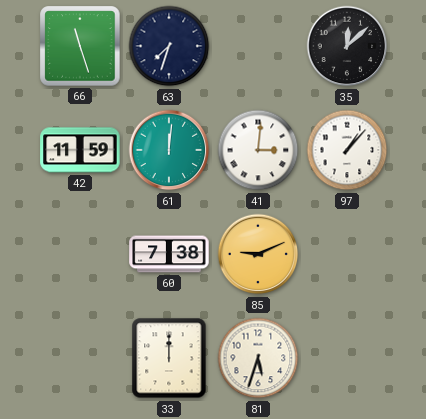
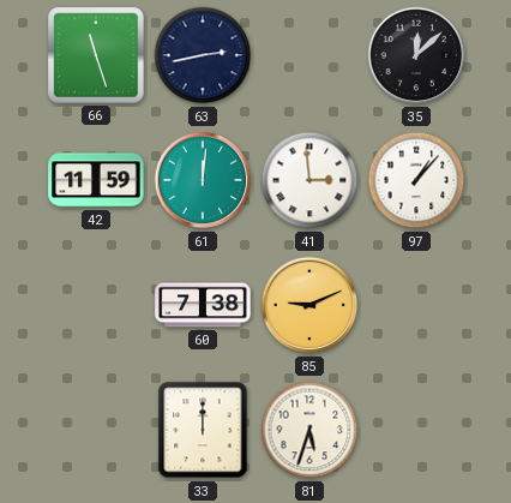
63: 7:33 -> 2:43 (203, 55)
41: 3:01 -> 2:59 (309, 180)
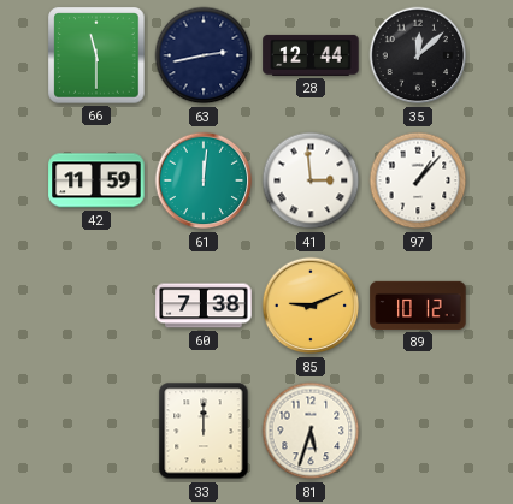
66: 11:27 -> 11:30 (96, 55)
28: none -> 12:44 (311, 55)
89: none -> 10:12 (418, 306)
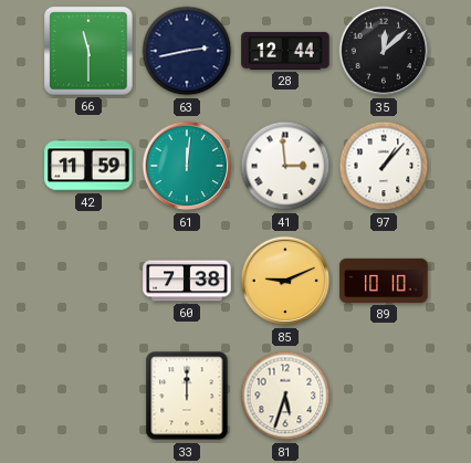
89: 10:12 -> 10:10 (384, 281)
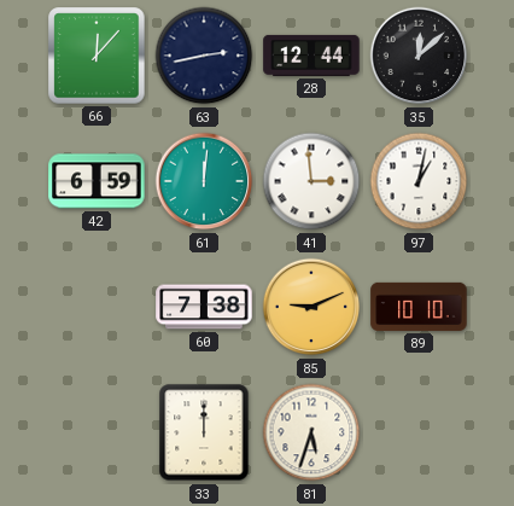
66: 11:30 -> 12:07 (97, 56)
42: 11:59 -> 6:59 (97, 181)
97: 1:07 -> 1:02 (419, 181)
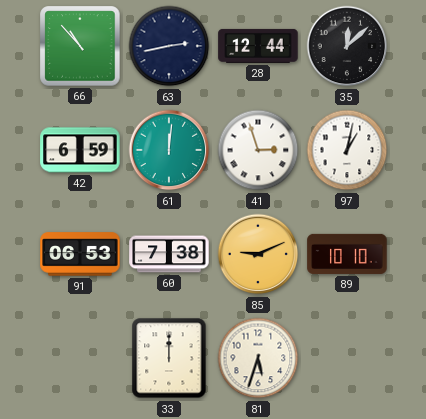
66: 12:07 -> 10:53 (80, 46)
41: 2:59 -> 2:57 (258, 150)
91: none -> 06:53 (80, 254)
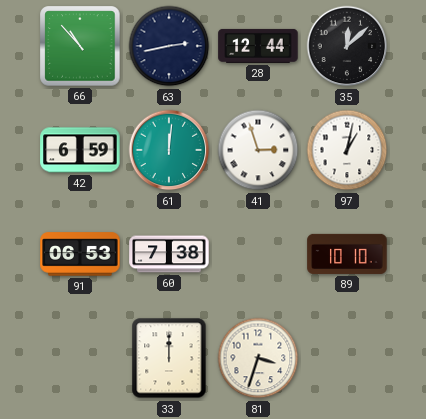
85: 9:11 -> none (258, 254)
81: 5:33 -> 3:33 (258, 358)
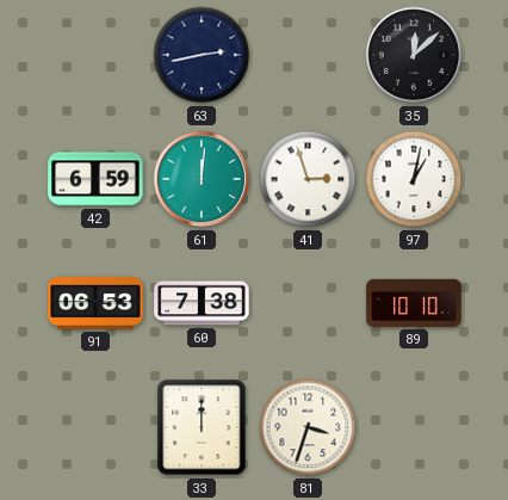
66: 10:53 -> none (80, 46)
28: 12:44 -> none (258, 46)
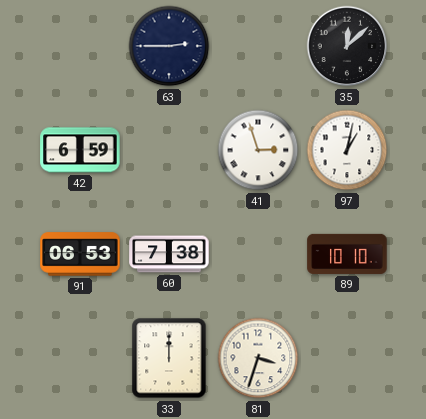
63: 2:43 -> 2:45 (169, 46)
61: 12:01 -> none (202, 179)
